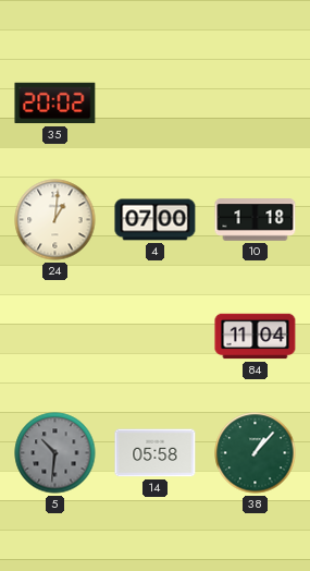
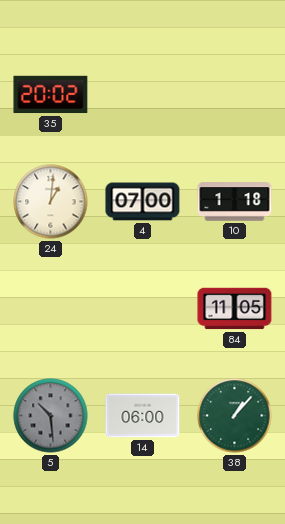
84: 11:04 -> 11:05 (235, 309)
5: 10:31 -> 10:29 (51, 416)
14: 05:58 -> 06:00 (143, 416)
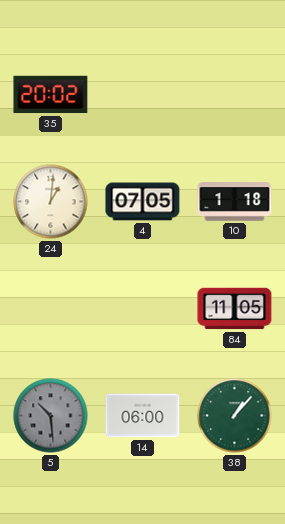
4: 07:00 -> 07:05 (143, 202)
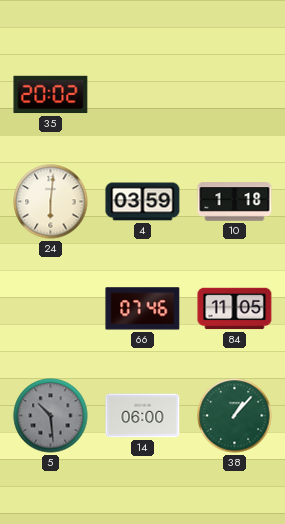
24: 1:01 -> 6:01 (51, 202)
4: 07:05 -> 03:59 (143, 202)
66: none -> 07:46 (143, 309)
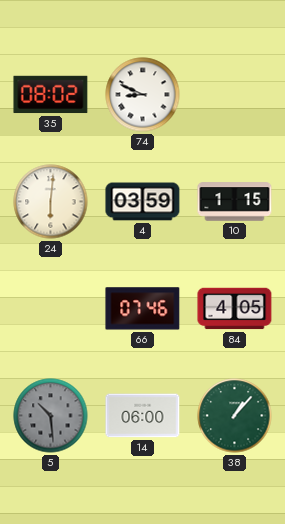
35: 20:02 -> 08:02 (51, 95)
74: none -> 8:49 (143, 95)
10: 1:18 -> 1:15 (235, 202)
84: 11:05 -> 4:05 (235, 309)
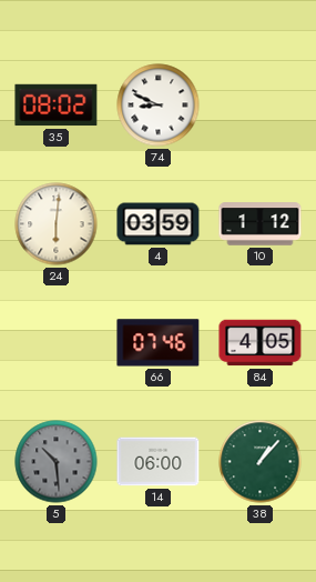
10: 1:15 -> 1:12 (261, 224)
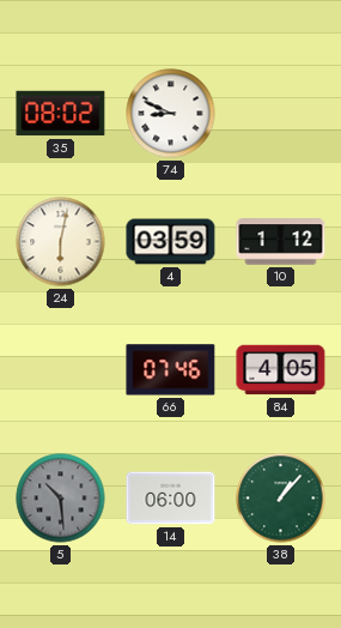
24: 6:01 -> 6:02 (61, 242)
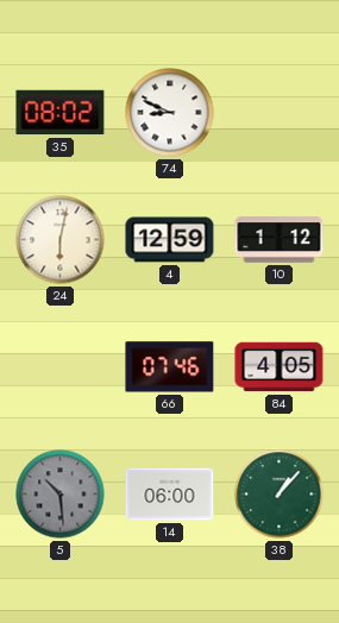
4: 03:59 -> 12:59 (170, 240)
